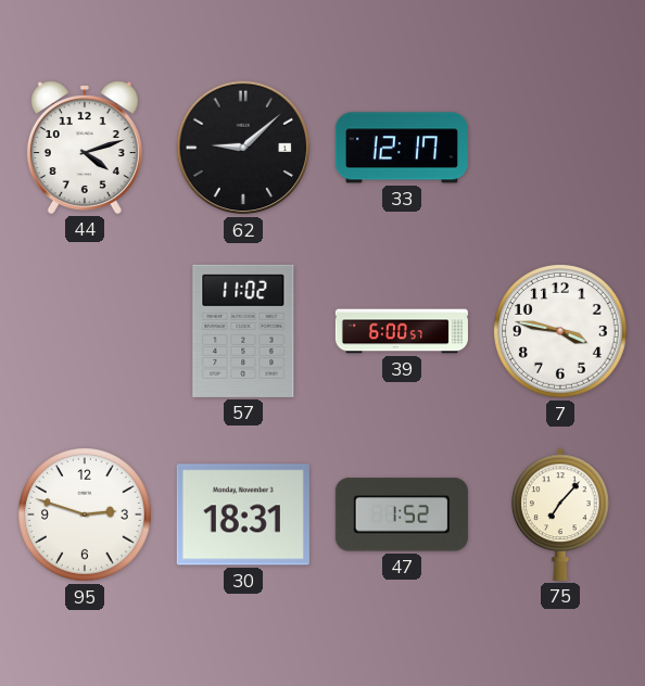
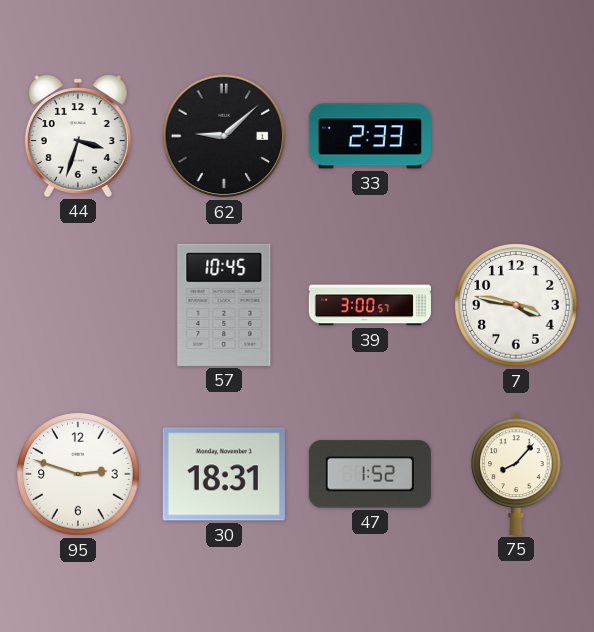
44: 4:12 -> 3:33 (78, 136)
33: 12:17 -> 2:33 (370, 136)
57: 11:02 -> 10:45 (224, 305)
39: 6:00 -> 3:00 (370, 305)
75: 7:07 -> 8:07 (516, 474)
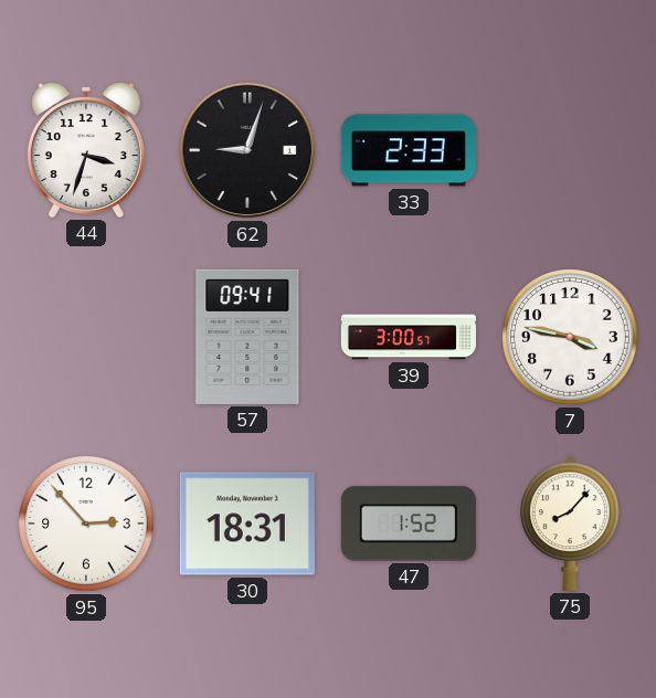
62: 9:08 -> 9:03 (247, 150)
57: 10:45 -> 09:41 (247, 337)
95: 2:48 -> 2:53 (87, 525)
